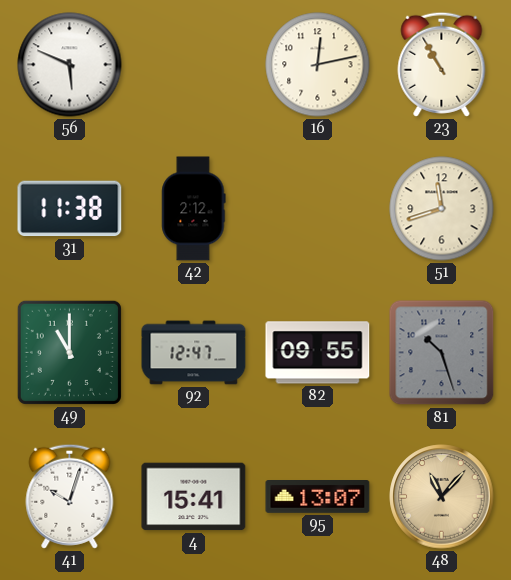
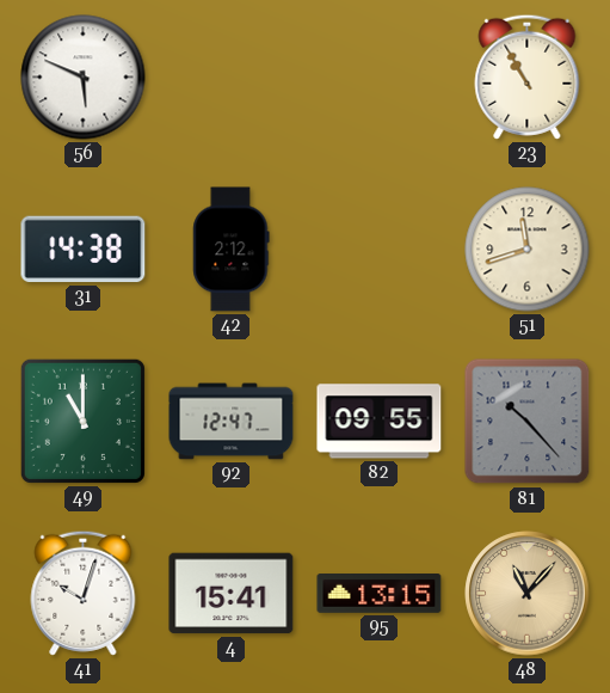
16: 12:13 -> none (318, 65)
31: 11:38 -> 14:38 (84, 250)
81: 10:27 -> 10:23 (528, 422)
95: 13:07 -> 13:15 (380, 594)
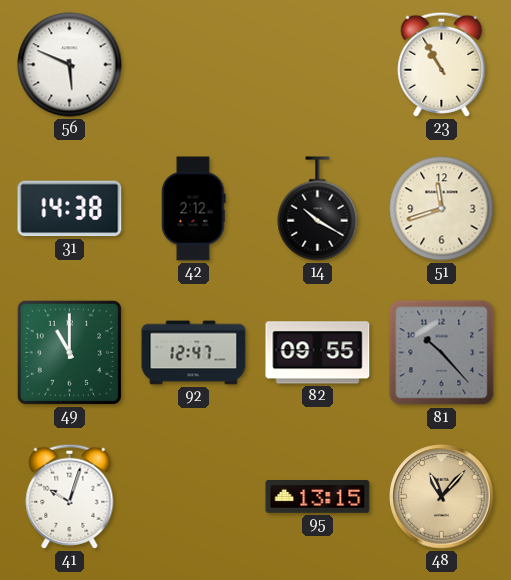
14: none -> 10:20 (318, 209)
4: 15:41 -> none (232, 594)
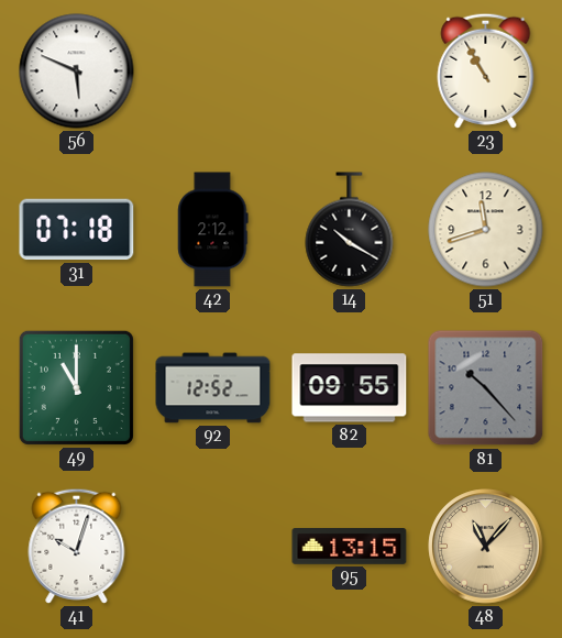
31: 14:38 -> 07:18 (77, 230)
92: 12:47 -> 12:52 (213, 388)
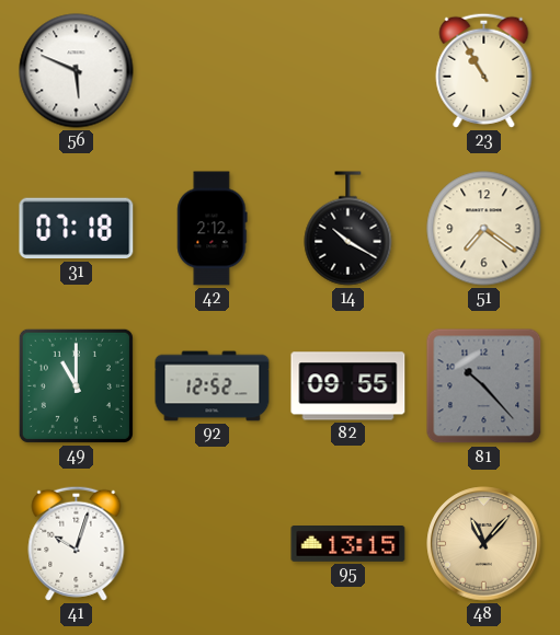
51: 11:42 -> 7:21 (484, 229)
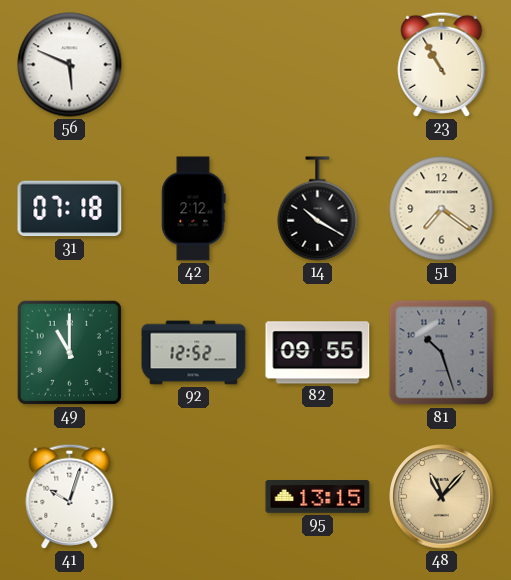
81: 10:23 -> 10:27 (442, 353)
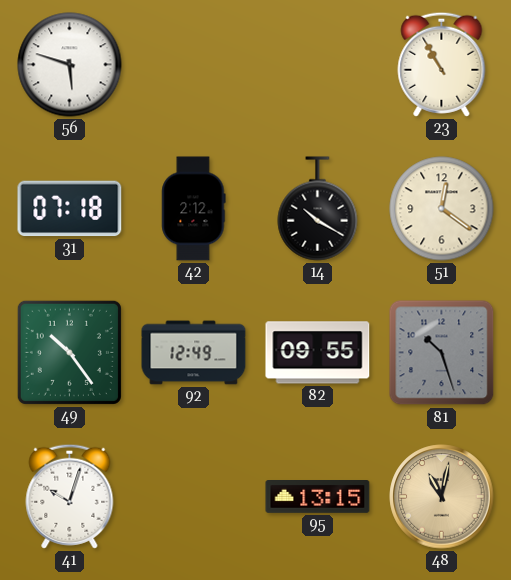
56: 5:49 -> 5:48 (70, 65)
51: 7:21 -> 12:21 (442, 209)
49: 11:00 -> 10:24 (69, 352)
92: 12:52 -> 12:49 (194, 353)
48: 11:07 -> 11:02 (442, 497)
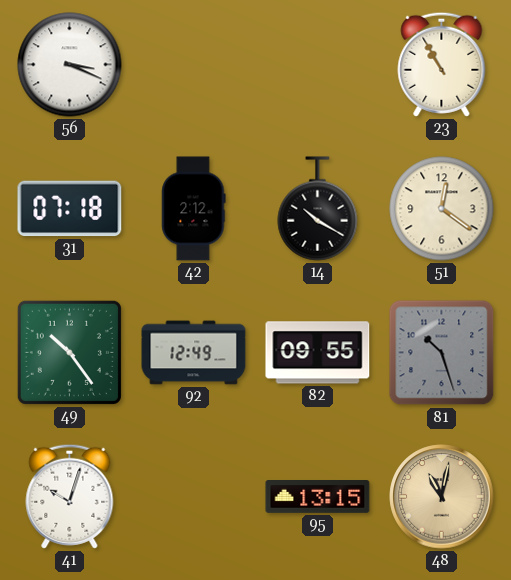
56: 5:48 -> 3:19 (70, 65)
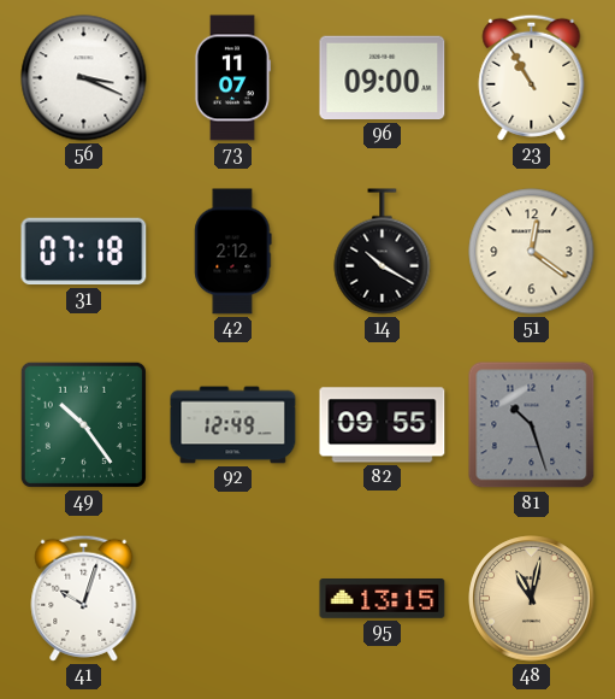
73: none -> 11:07 (231, 78)
96: none -> 09:00 (383, 78)
